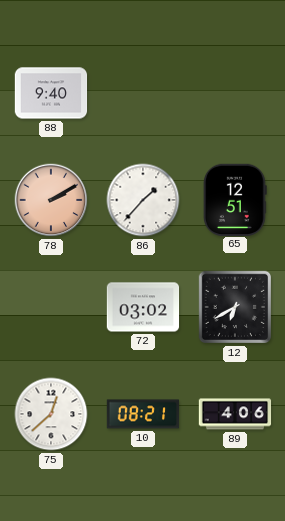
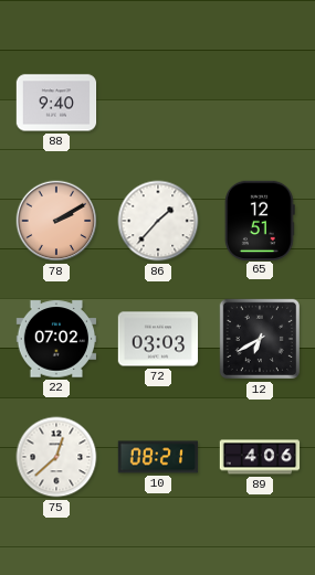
22: none -> 07:02 (56, 339)
72: 03:02 -> 03:03 (158, 339)
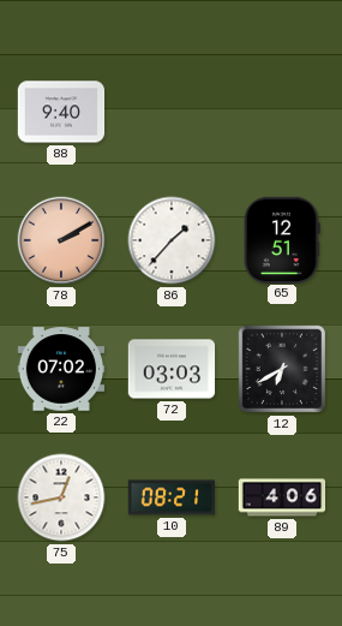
75: 12:38 -> 12:43 (61, 497)
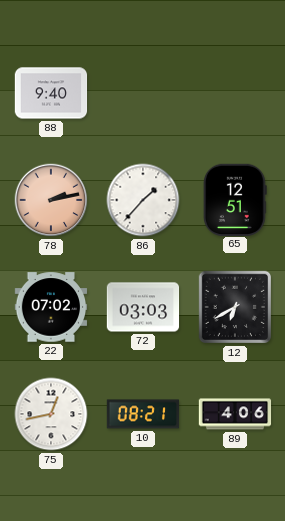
78: 2:10 -> 2:13 (51, 200)
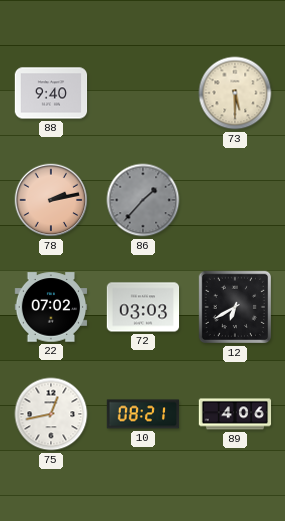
73: none -> 5:30 (235, 93)
86 dial: white -> grey (143, 200)
65: 12:51 -> none (236, 199)
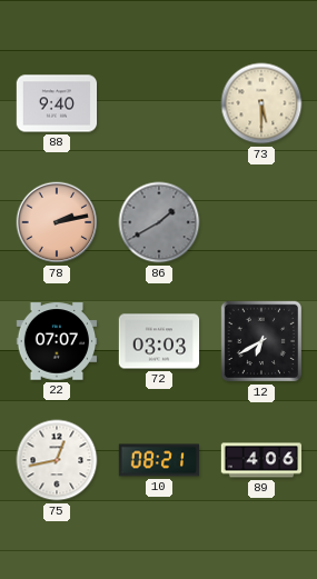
86: 1:37 -> 1:40 (159, 222)
22: 07:02 -> 07:07 (57, 341)
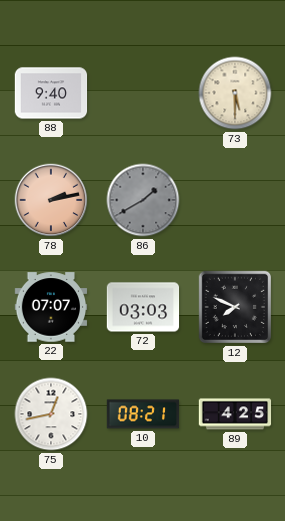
12: 6:40 -> 7:49 (235, 307)
89: 4:06 -> 4:25 (235, 414)
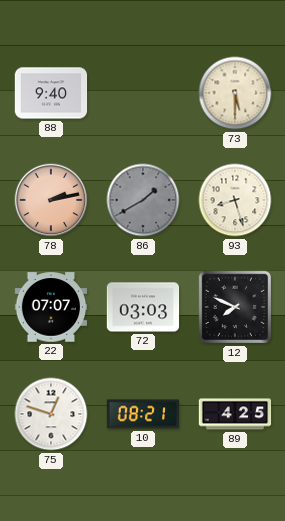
93: none -> 8:27 (235, 200)
75: 12:43 -> 12:48 (51, 414)
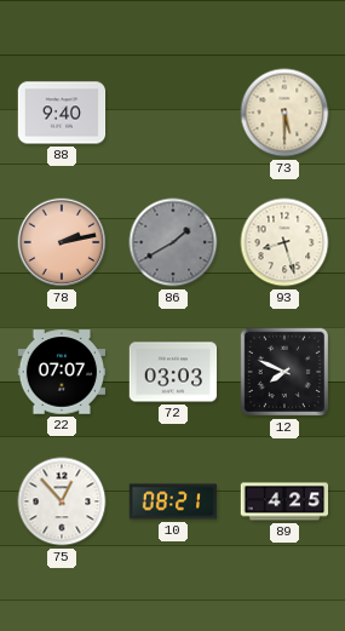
75: 12:48 -> 12:53 (62, 501)
